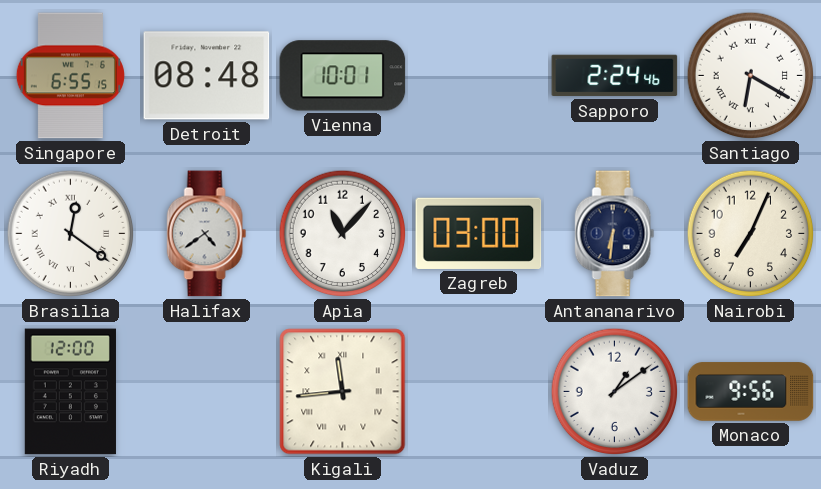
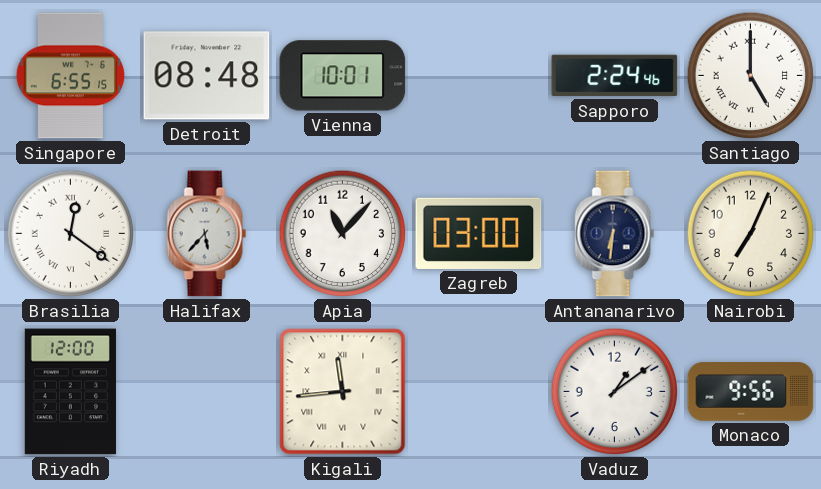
Santiago: 6:20 -> 5:00 (751, 76)
Halifax: 4:39 -> 5:37 (207, 234)
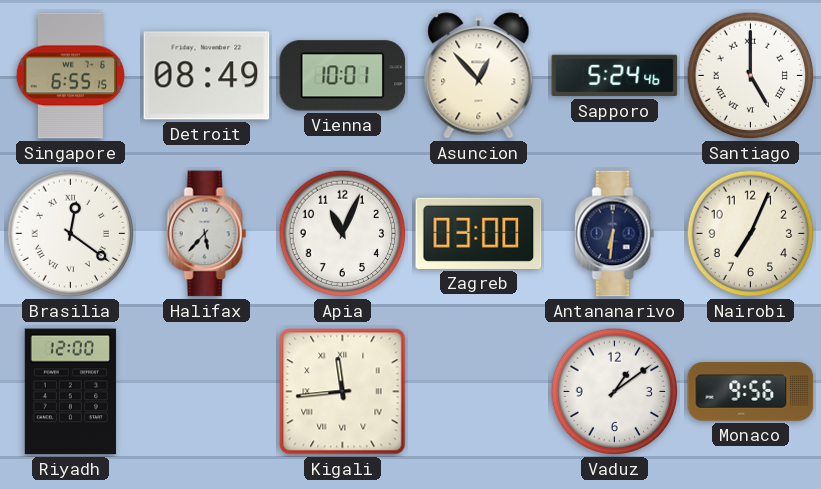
Detroit: 08:48 -> 08:49 (207, 76)
Asuncion: none -> 12:53 (479, 76)
Sapporo: 2:24 -> 5:24 (615, 76)
Apia: 11:07 -> 11:04 (343, 234)
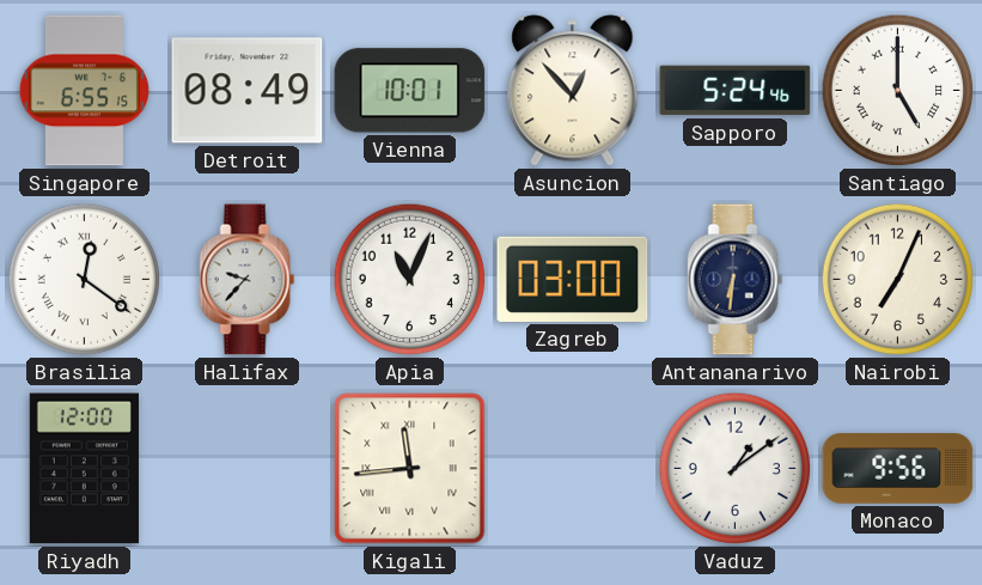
Halifax: 5:37 -> 9:37 (248, 280)
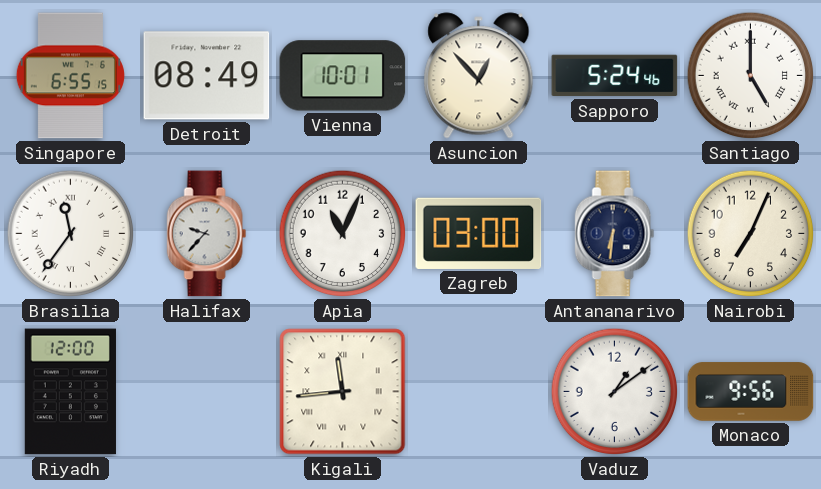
Brasilia: 12:21 -> 11:36 (71, 234)
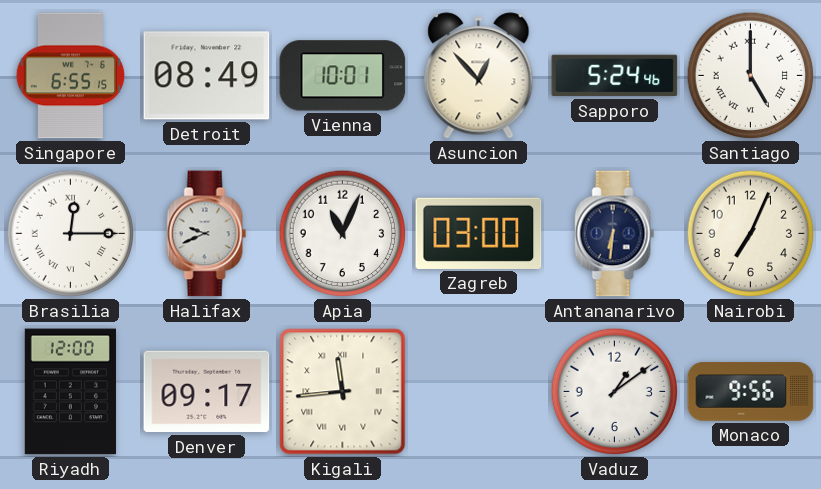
Brasilia: 11:36 -> 12:15 (71, 234)
Halifax: 9:37 -> 9:41 (207, 234)
Denver: none -> 09:17 (207, 392)
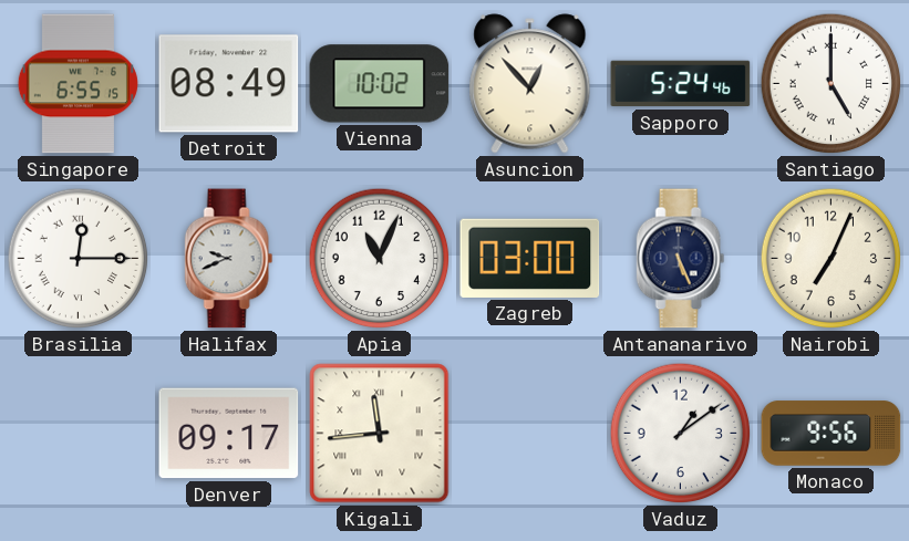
Vienna: 10:01 -> 10:02 (380, 84)
Antananarivo: 6:31 -> 5:26 (681, 259)
Riyadh: 12:00 -> none (70, 392)
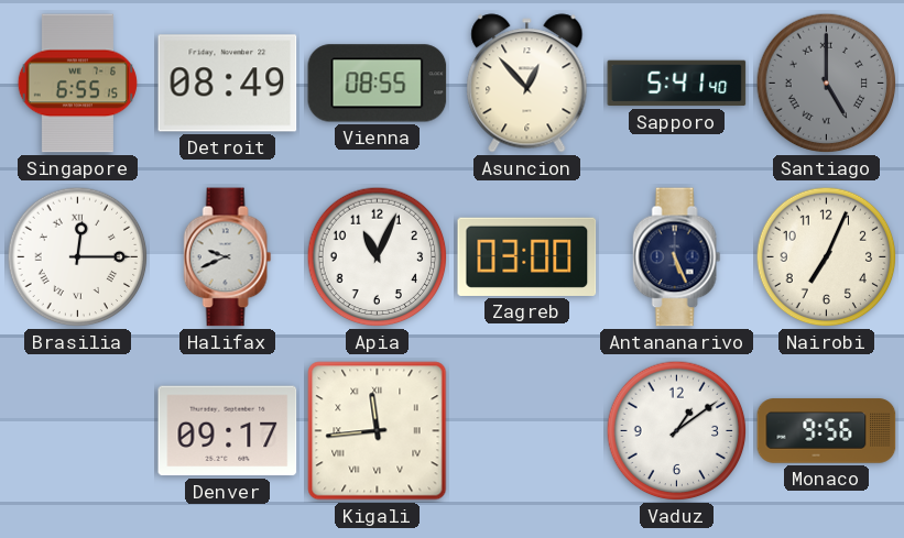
Vienna: 10:02 -> 08:55 (378, 84)
Sapporo: 5:24 -> 5:41 (677, 84)
Santiago dial: white -> grey (827, 84)
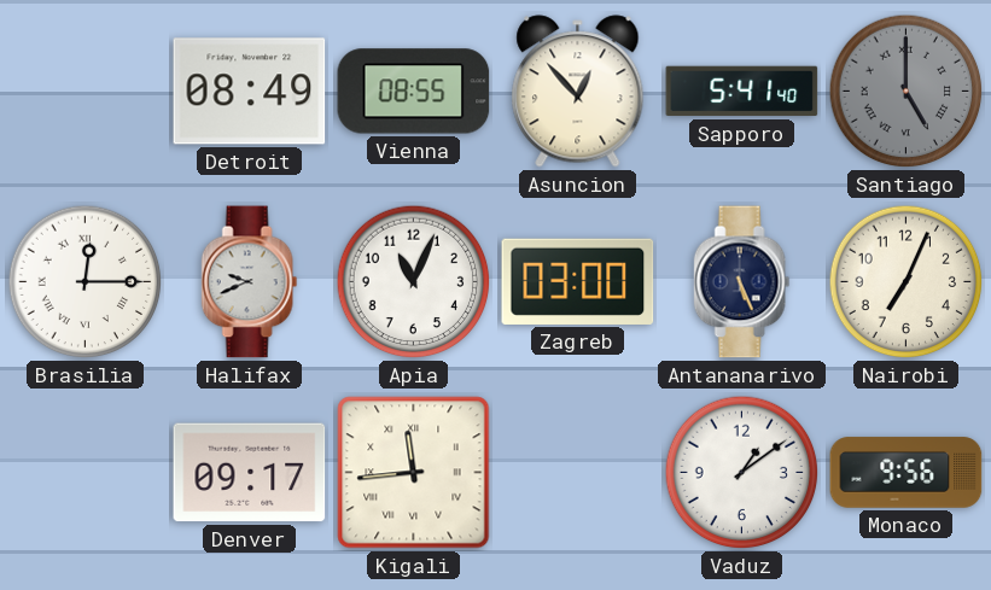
Singapore: 6:55 -> none (77, 84)
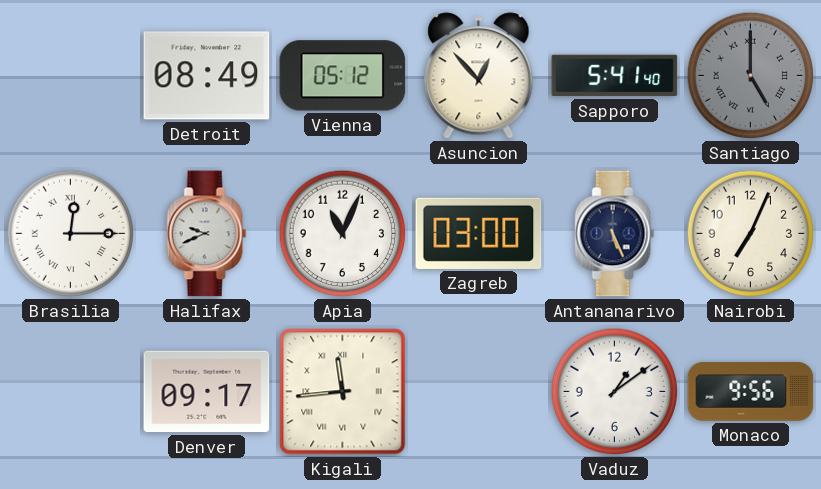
Vienna: 08:55 -> 05:12 (343, 76)
